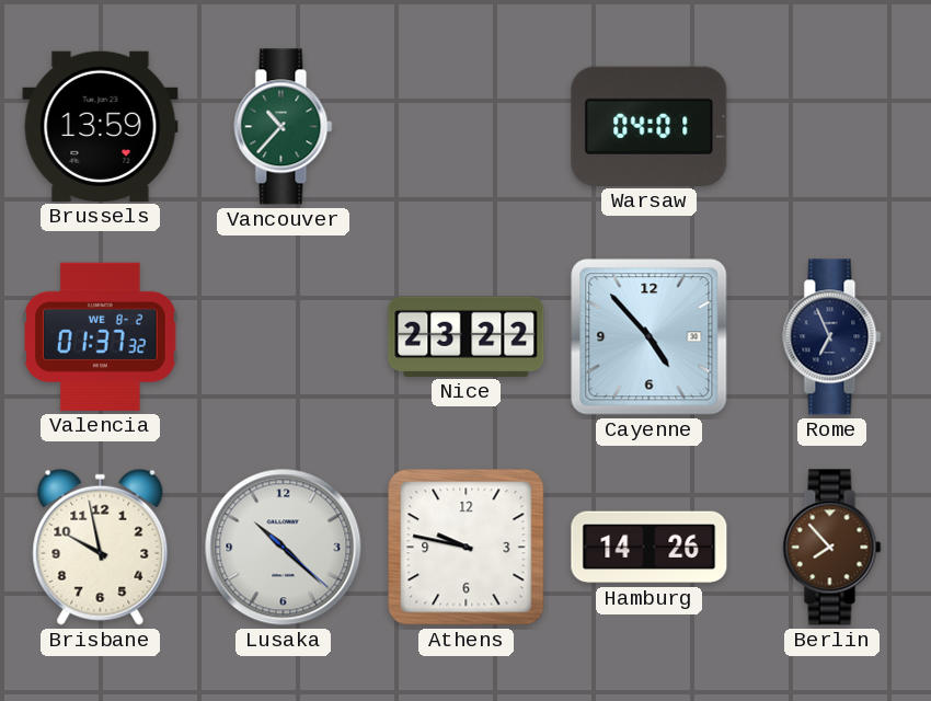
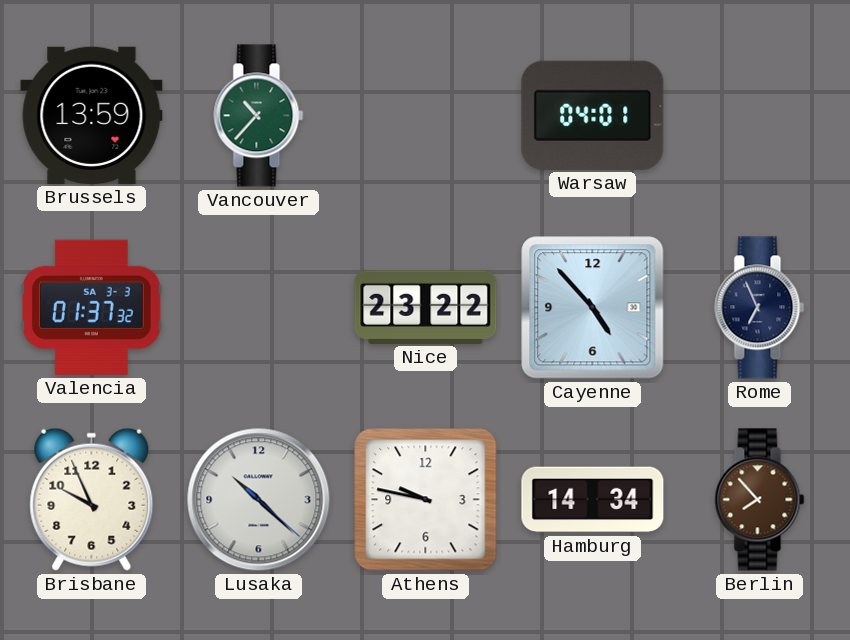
Valencia date: WE 8-2 -> SA 3-3 (92, 307)
Brisbane: 9:58 -> 9:56 (92, 499)
Hamburg: 14:26 -> 14:34 (593, 500)
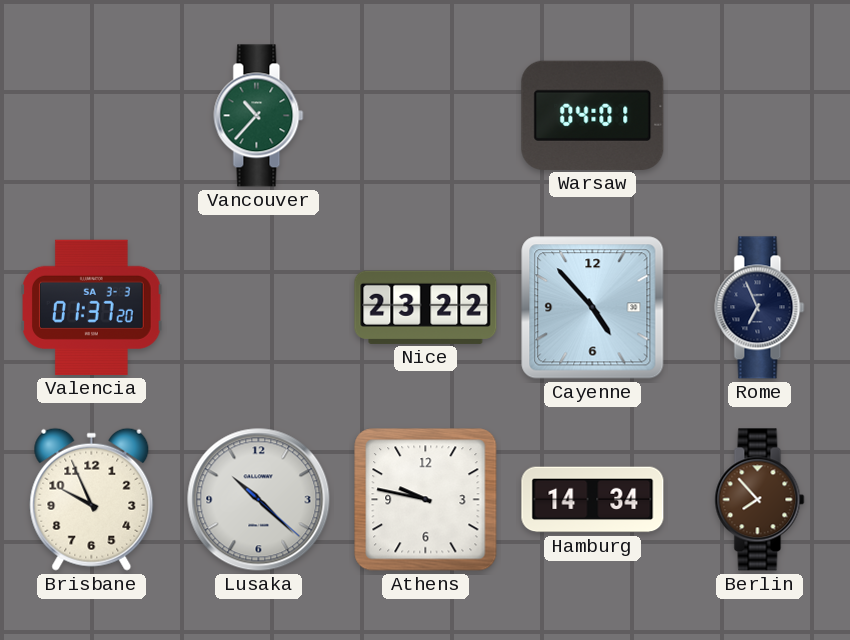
Brussels: 13:59 -> none (92, 115)
Valencia: 01:37:32 -> 01:37:20 (92, 307)
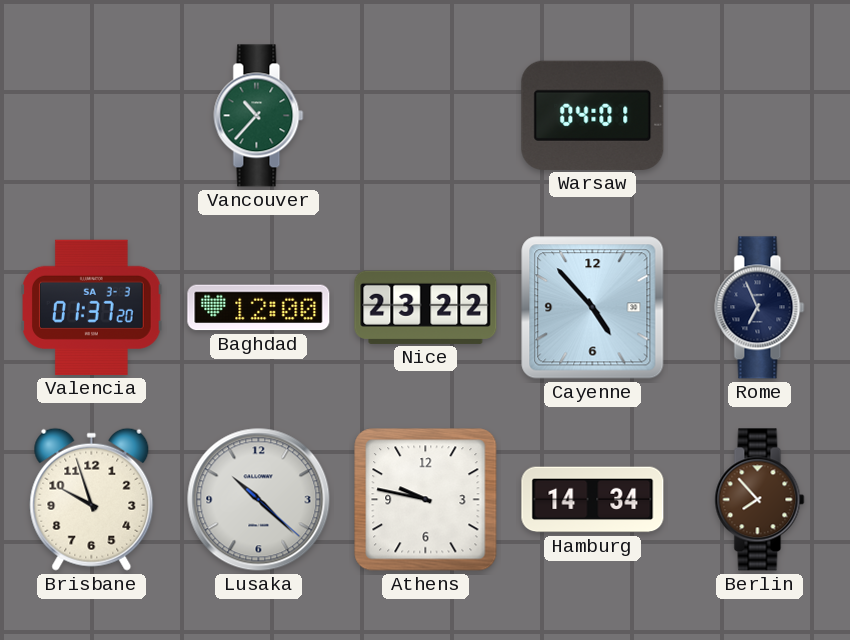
Baghdad: none -> 12:00 (259, 308)
Brisbane: 9:56 -> 9:57 (92, 499)
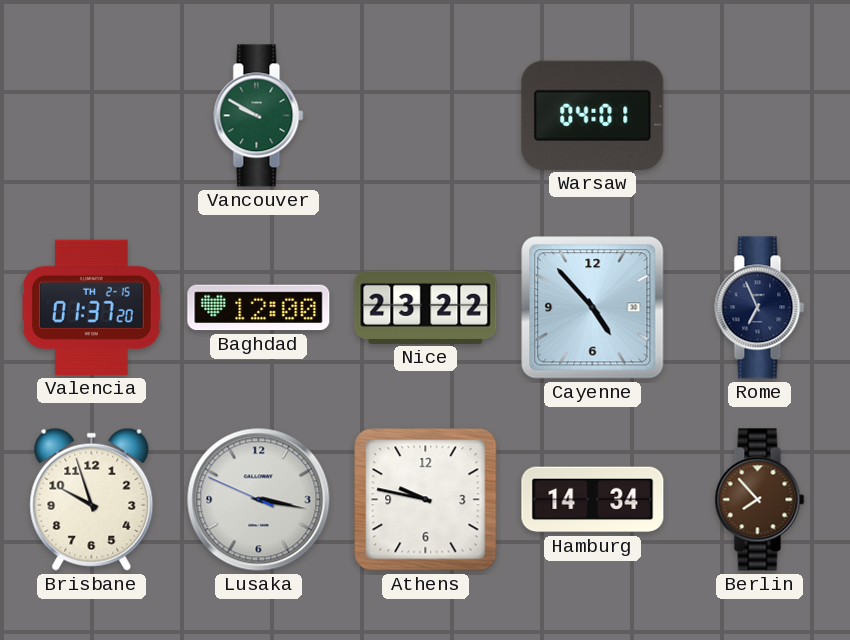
Vancouver: 10:37 -> 9:50 (259, 116)
Valencia date: SA 3-3 -> TH 2-15 (92, 307)
Lusaka: 10:22 -> 3:16 (259, 500)
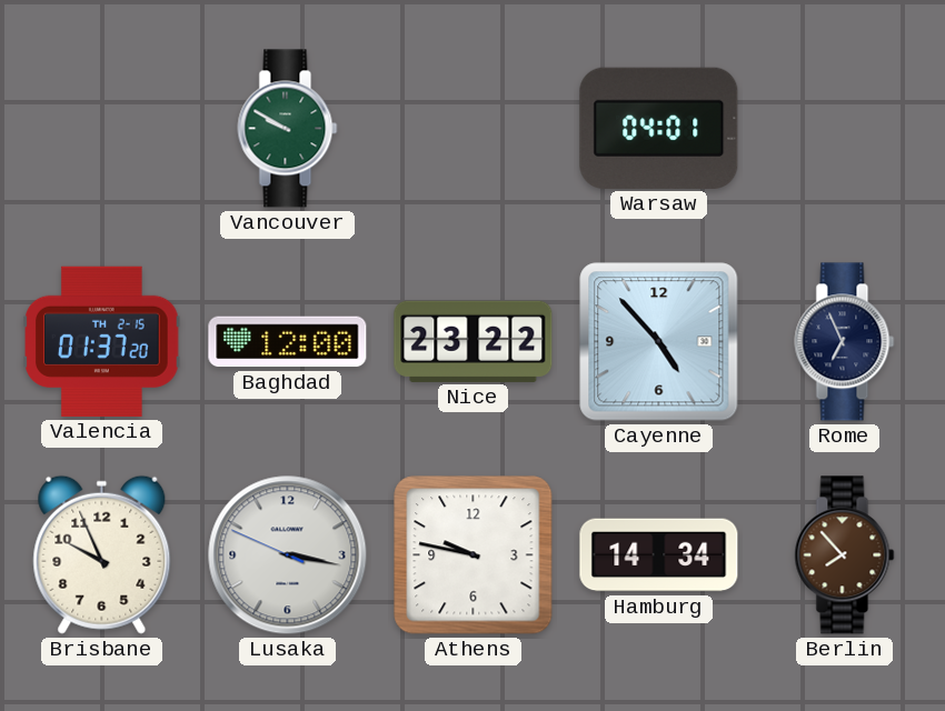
Brisbane: 9:57 -> 9:56 (102, 554)
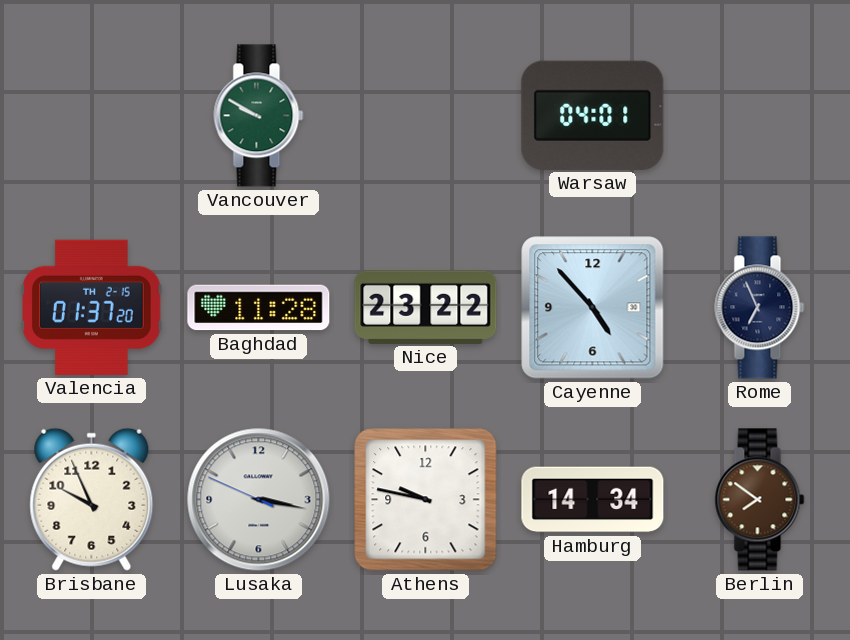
Baghdad: 12:00 -> 11:28 (259, 308)
Berlin: 7:53 -> 7:51 (760, 500)
